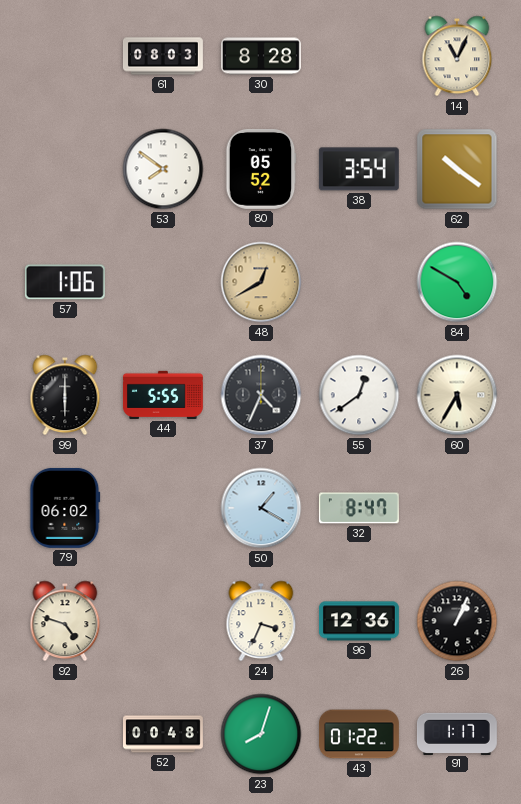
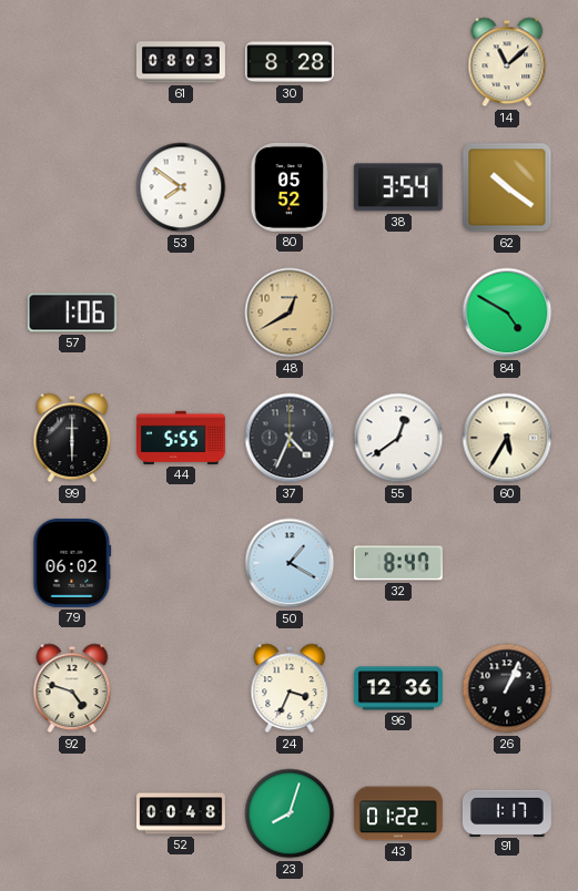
14: 11:04 -> 11:08 (507, 62)
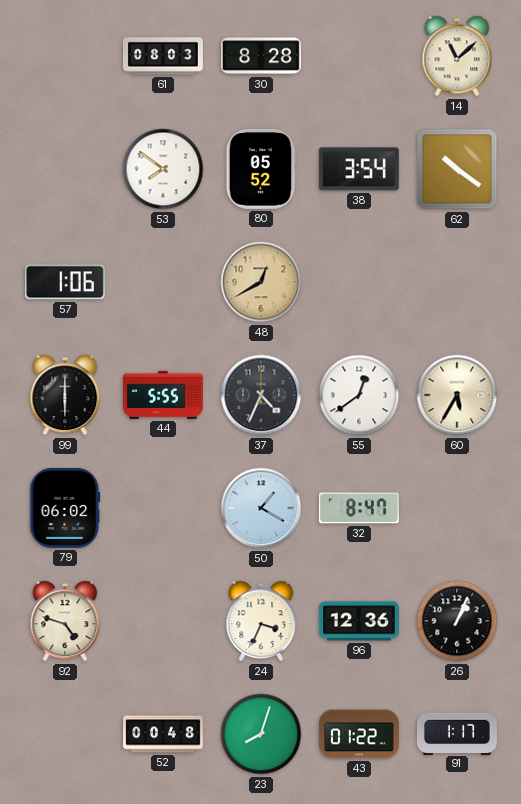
84: 4:50 -> none (507, 313)
